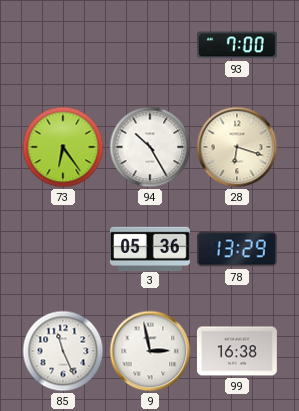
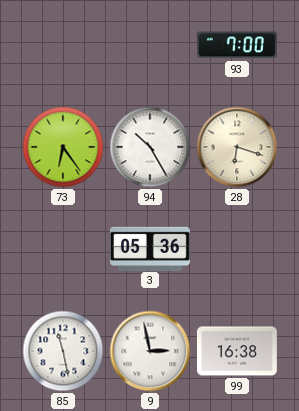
78: 13:29 -> none (237, 249)
85: 11:26 -> 11:28 (63, 351)
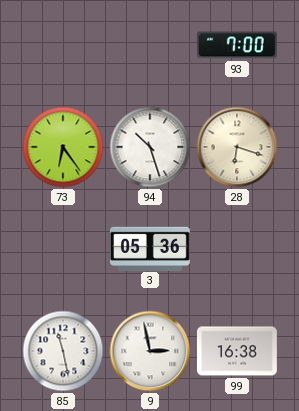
94: 10:25 -> 10:27 (150, 147)
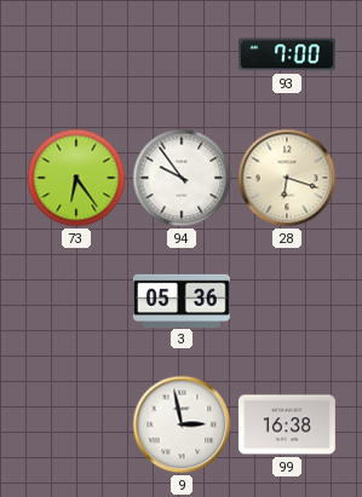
94: 10:27 -> 9:54 (182, 178)
85: 11:28 -> none (63, 351)
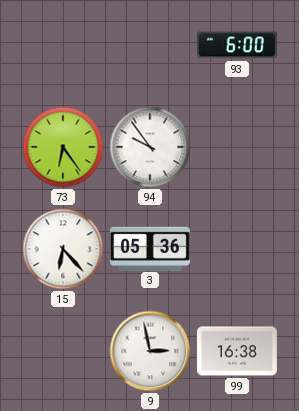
93: 7:00 -> 6:00 (237, 45)
28: 6:18 -> none (287, 178)
15: none -> 6:23 (63, 249)
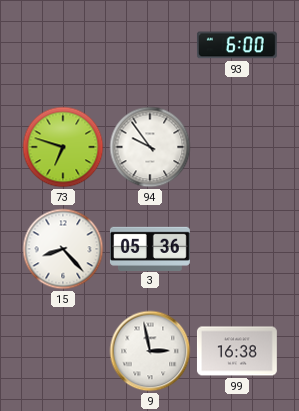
73: 6:24 -> 6:48 (63, 147)
15: 6:23 -> 8:23 (63, 249)
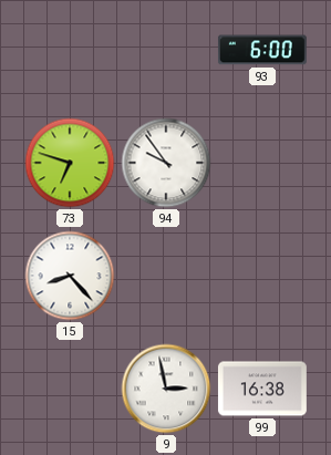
3: 05:36 -> none (150, 248)
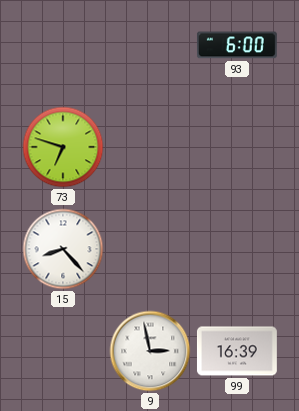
94: 9:54 -> none (166, 163)
99: 16:38 -> 16:39 (237, 351)
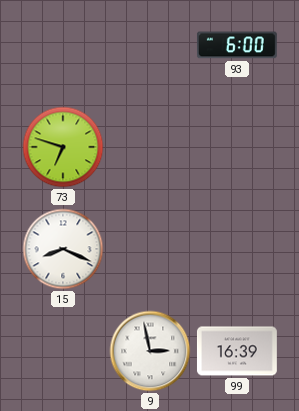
15: 8:23 -> 8:19 (63, 249)
